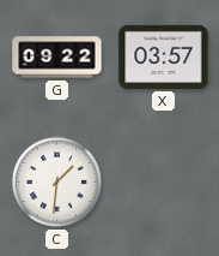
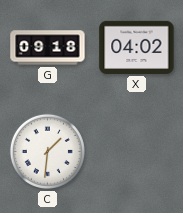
G: 09:22 -> 09:18 (48, 48)
X: 03:57 -> 04:02 (137, 47)
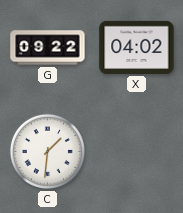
G: 09:18 -> 09:22 (48, 48)
